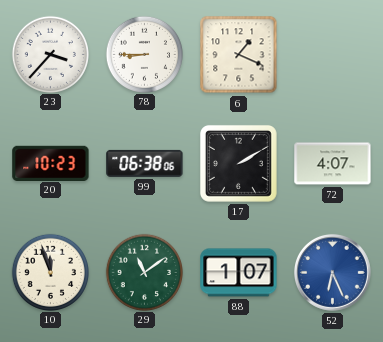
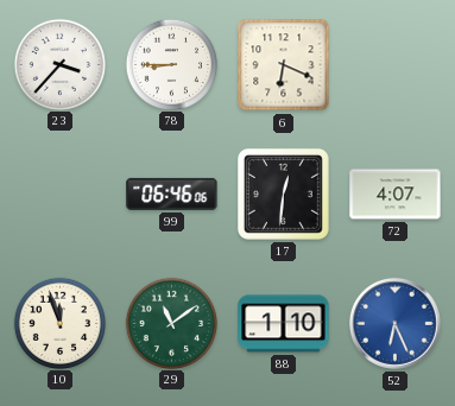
6: 1:19 -> 6:19 (284, 65)
20: 10:23 -> none (51, 163)
99: 06:38 -> 06:46 (172, 194)
17: 2:10 -> 12:31 (283, 194)
88: 1:07 -> 1:10 (284, 324)
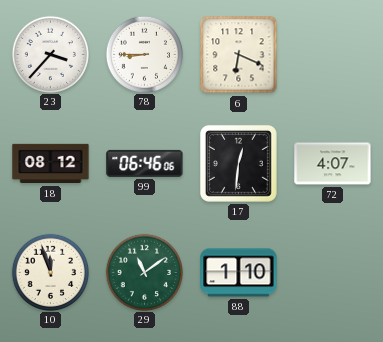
18: none -> 08:12 (51, 164)
52: 6:26 -> none (396, 324)
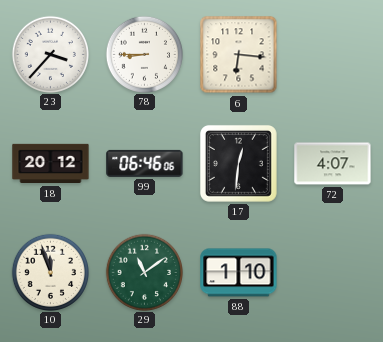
6: 6:19 -> 6:16 (239, 55)
18: 08:12 -> 20:12 (51, 164)
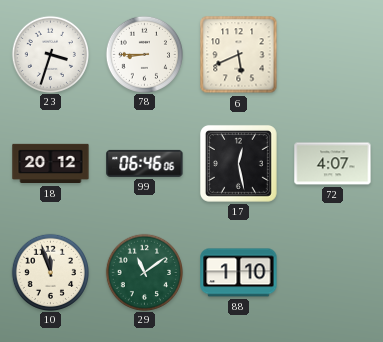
23: 3:37 -> 3:33 (50, 54)
6: 6:16 -> 5:41 (239, 55)
17: 12:31 -> 12:28 (238, 163)
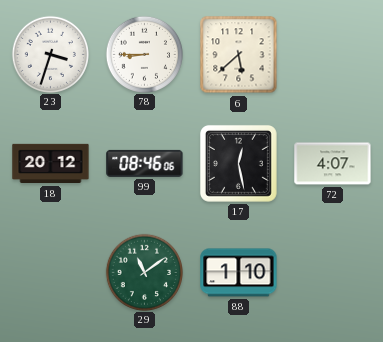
6: 5:41 -> 5:38 (239, 55)
99: 06:46 -> 08:46 (145, 163)
10: 11:57 -> none (50, 272)
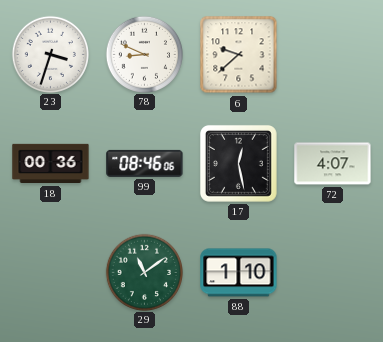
78: 8:45 -> 8:49 (144, 54)
6: 5:38 -> 9:38 (239, 55)
18: 20:12 -> 00:36 (51, 164)
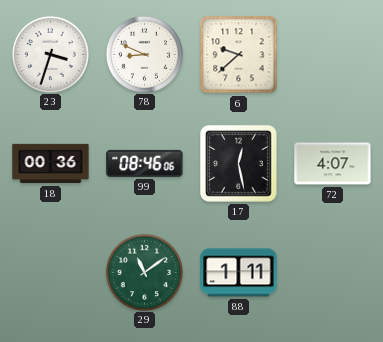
88: 1:10 -> 1:11 (239, 273)
